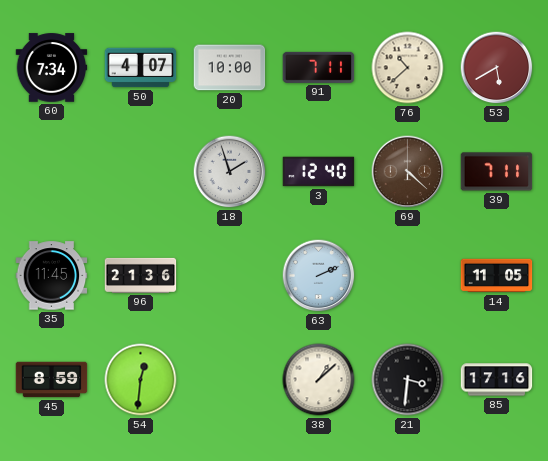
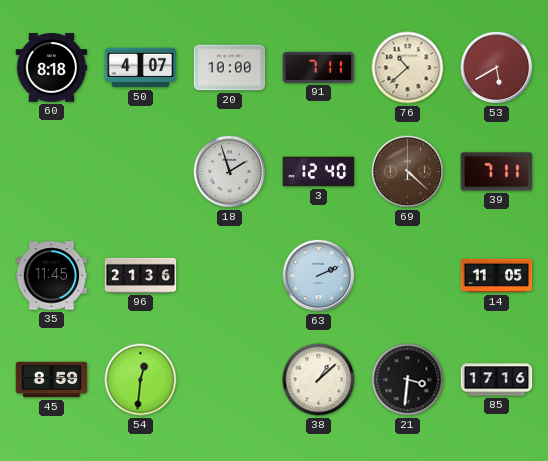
60: 7:34 -> 8:18 (52, 68)
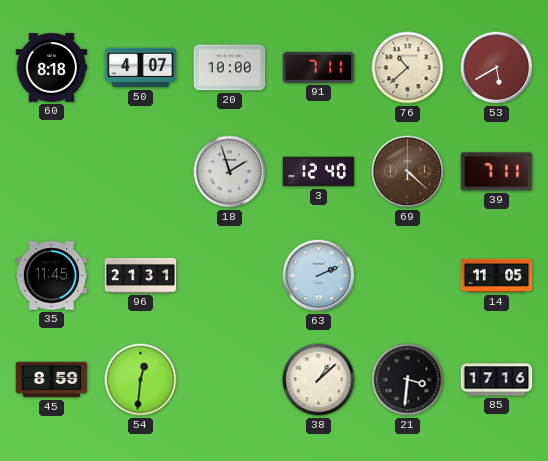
96: 21:36 -> 21:31 (141, 275)
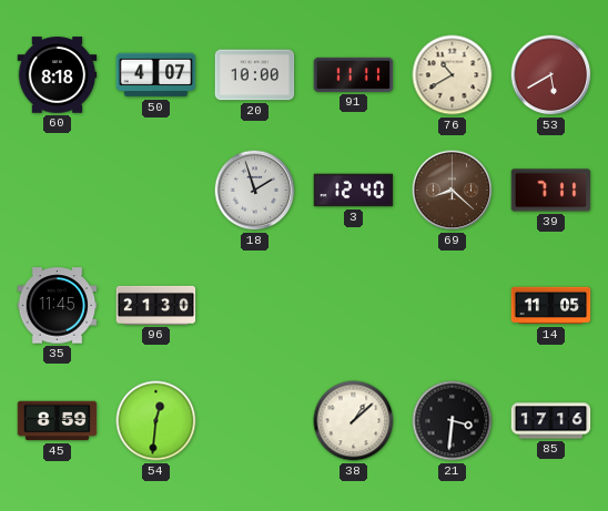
91: 7:11 -> 11:11 (354, 74)
76: 10:38 -> 10:40 (453, 75)
69: 4:22 -> 8:22 (453, 191)
96: 21:31 -> 21:30 (156, 305)
63: 2:11 -> none (319, 276)
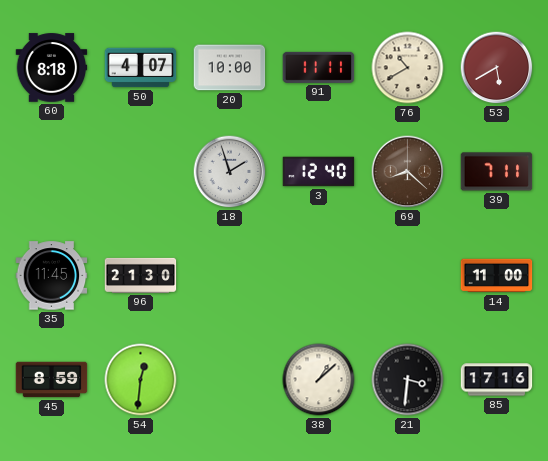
14: 11:05 -> 11:00 (497, 276)
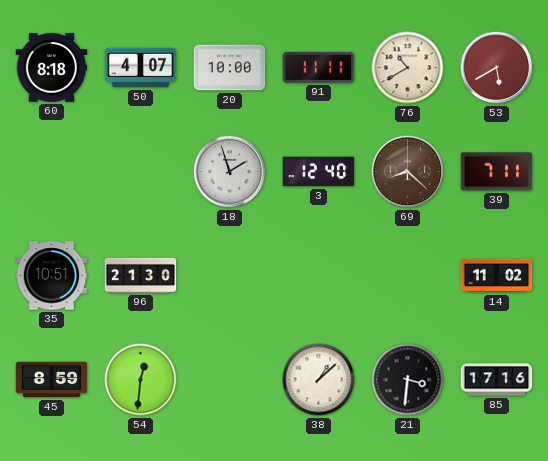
35: 11:45 -> 10:51 (52, 276)
14: 11:00 -> 11:02 (497, 276)
